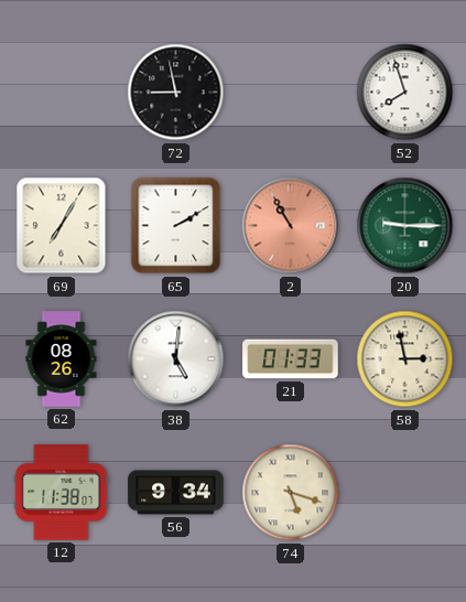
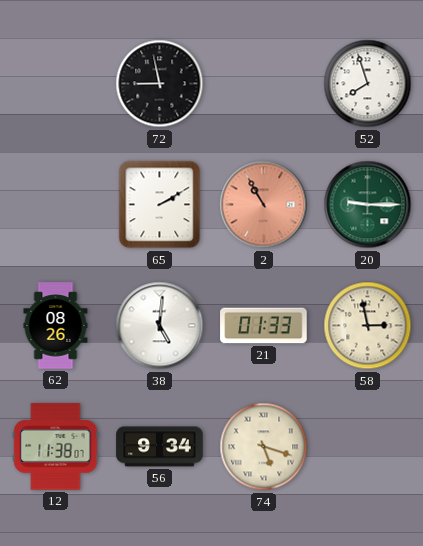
69: 7:05 -> none (62, 226)
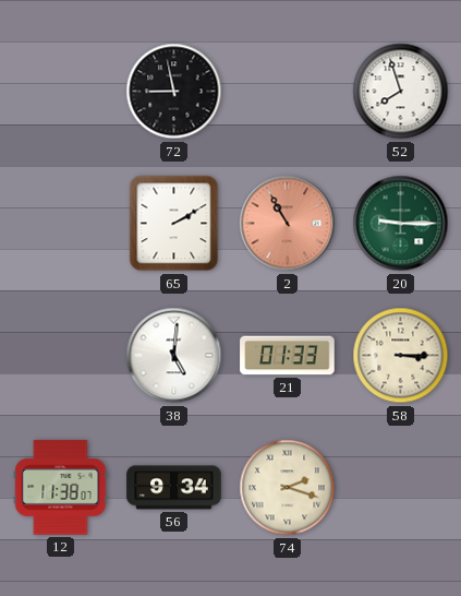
62: 08:26 -> none (56, 326)
58: 2:58 -> 3:15 (401, 356)
74: 5:18 -> 2:18 (288, 488)
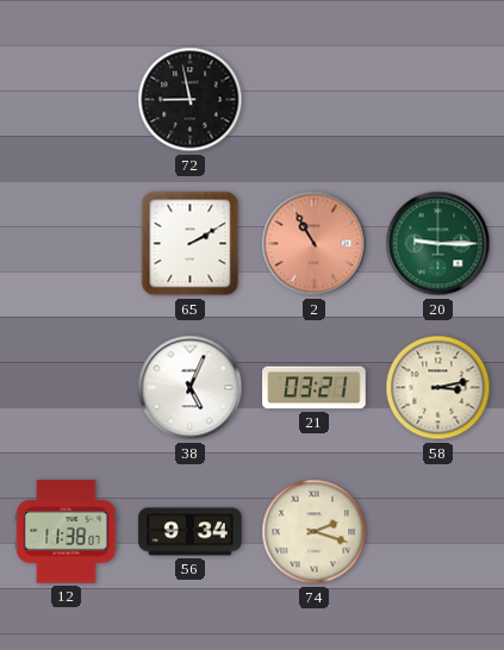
52: 7:57 -> none (401, 92)
38: 5:01 -> 5:04 (191, 388)
21: 01:33 -> 03:21 (315, 388)
58: 3:15 -> 3:13 (438, 388)
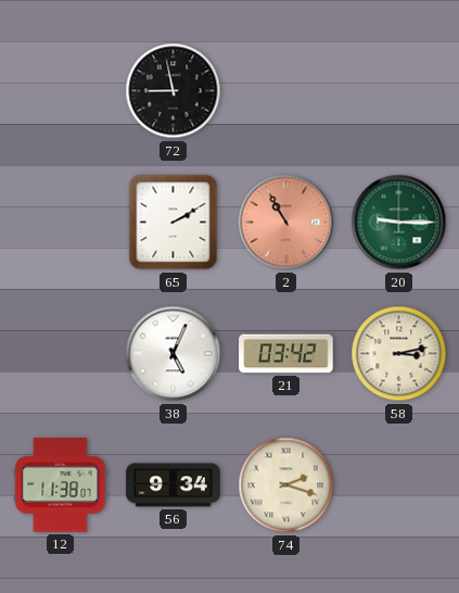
21: 03:21 -> 03:42 (286, 354)
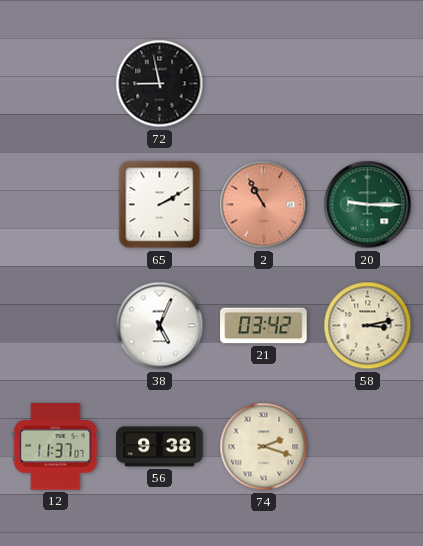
12: 11:38 -> 11:37 (56, 447)
56: 9:34 -> 9:38 (160, 447)
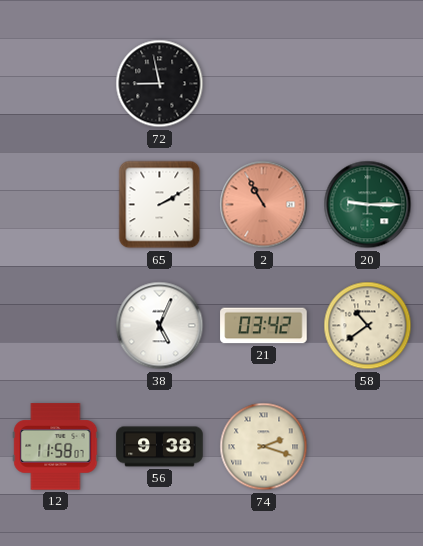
58: 3:13 -> 10:39 (368, 326)
12: 11:37 -> 11:58 (56, 447)
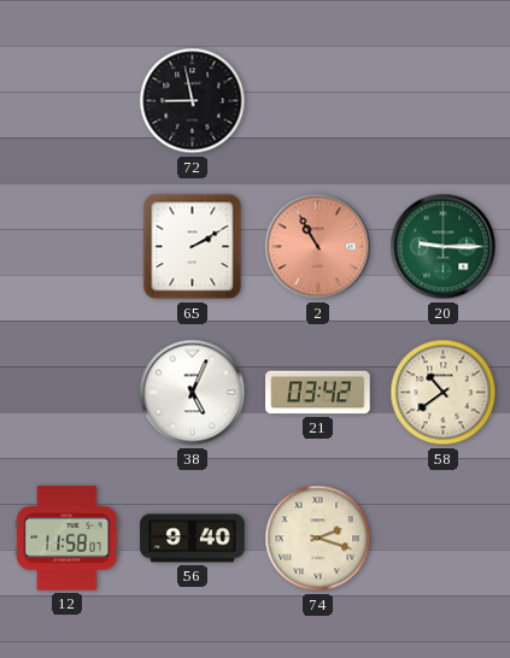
56: 9:38 -> 9:40 (193, 539)
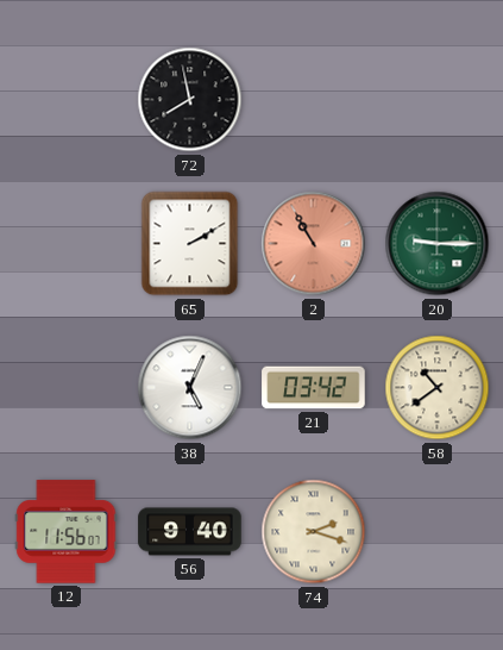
72: 8:58 -> 7:58 (190, 100)
12: 11:58 -> 11:56 (67, 532)
